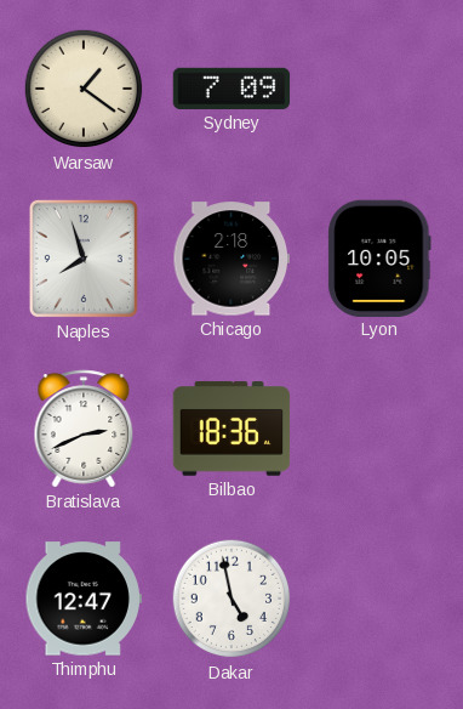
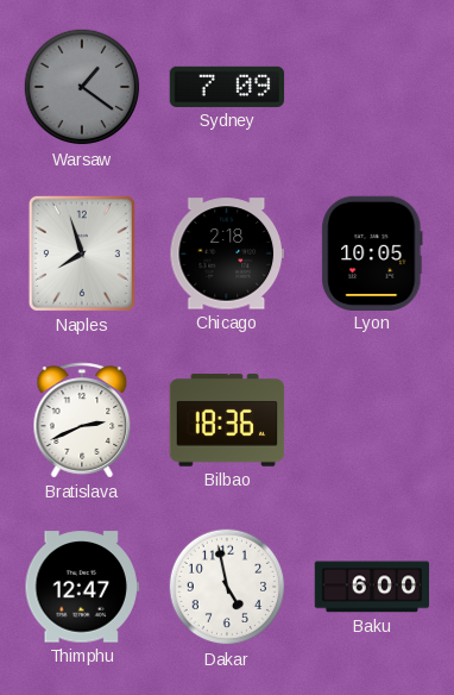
Warsaw dial: cream -> grey (82, 87)
Baku: none -> 6:00 (372, 587)
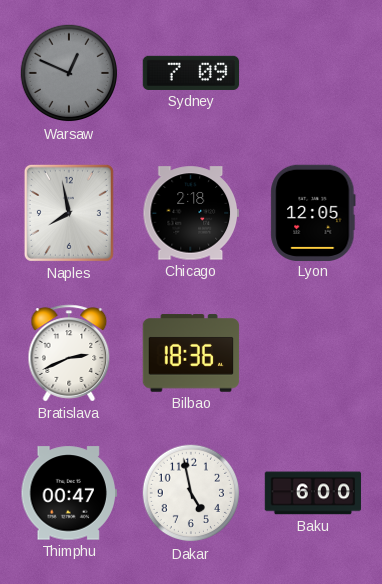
Warsaw: 1:21 -> 12:49 (69, 73)
Naples: 7:57 -> 7:58 (69, 213)
Lyon: 10:05 -> 12:05 (313, 212)
Thimphu: 12:47 -> 00:47 (68, 493)
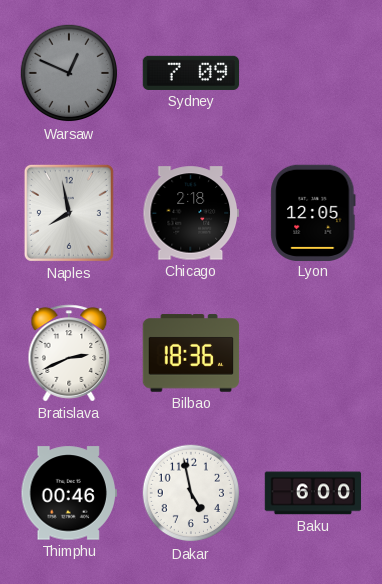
Thimphu: 00:47 -> 00:46 (68, 493)
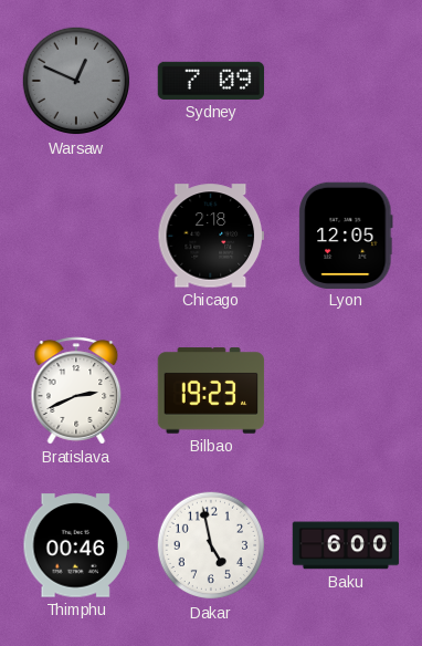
Naples: 7:58 -> none (69, 213)
Bilbao: 18:36 -> 19:23 (211, 390)
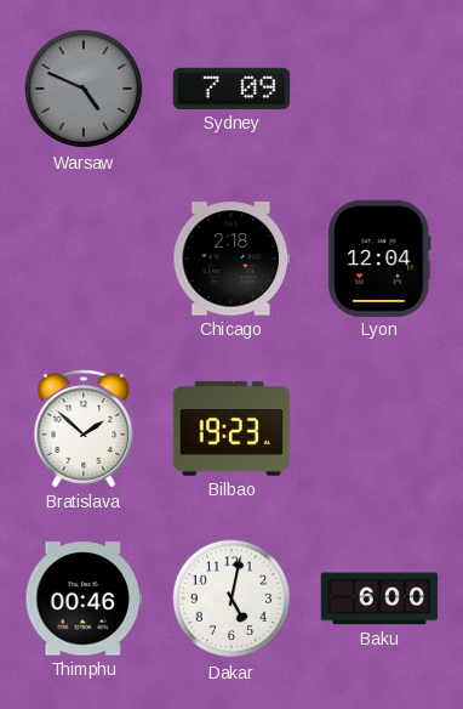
Warsaw: 12:49 -> 4:49 (84, 89)
Lyon: 12:05 -> 12:04 (379, 257)
Bratislava: 2:41 -> 1:52 (84, 429)
Dakar: 4:58 -> 5:02 (232, 599)
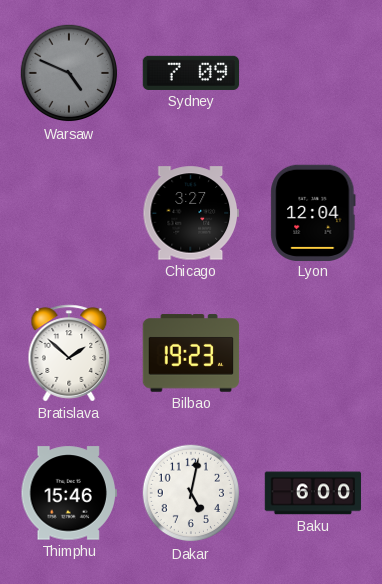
Chicago: 2:18 -> 3:27 (190, 213)
Thimphu: 00:46 -> 15:46 (68, 493)
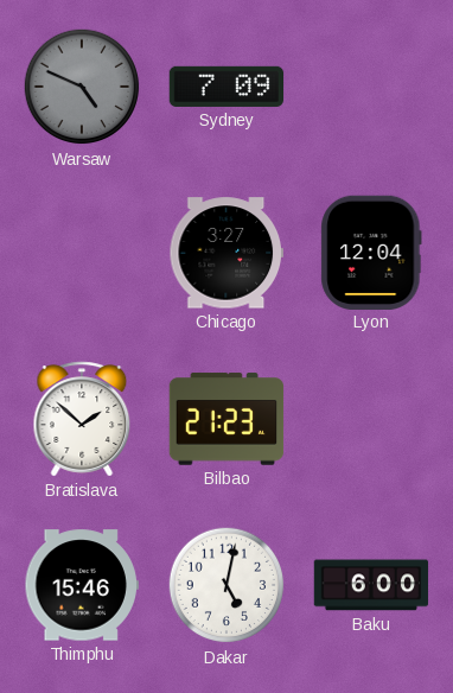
Bilbao: 19:23 -> 21:23 (226, 419)
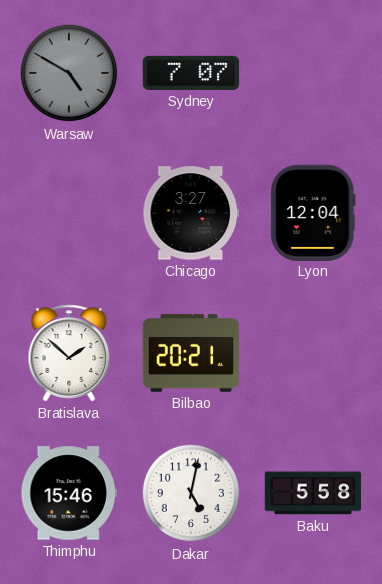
Warsaw: 4:49 -> 4:50 (69, 73)
Sydney: 7:09 -> 7:07 (191, 73)
Bilbao: 21:23 -> 20:21 (191, 353)
Baku: 6:00 -> 5:58 (313, 493)
